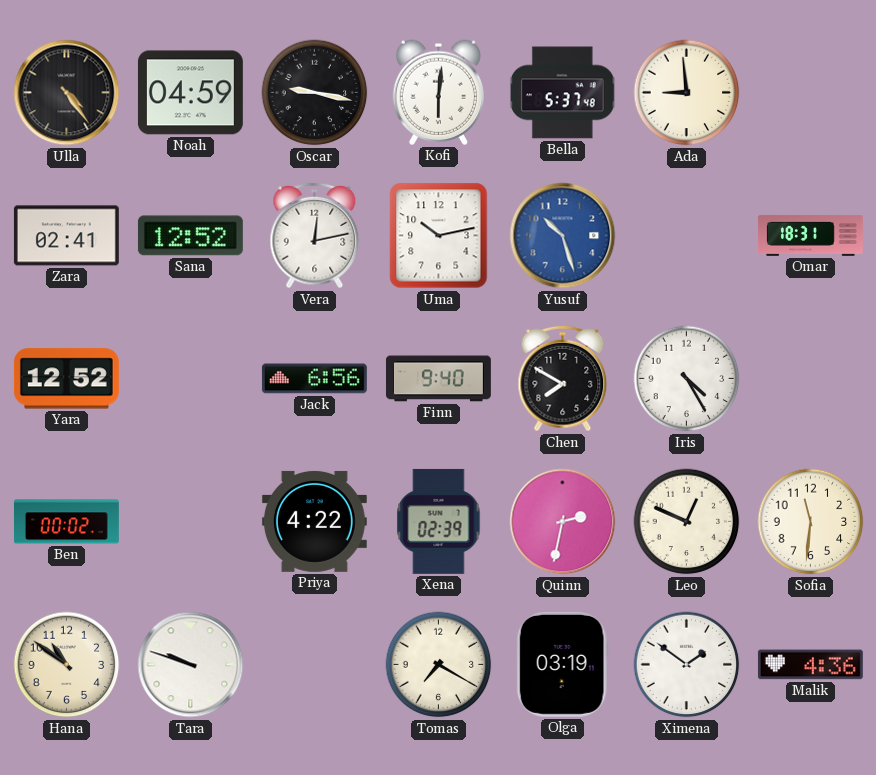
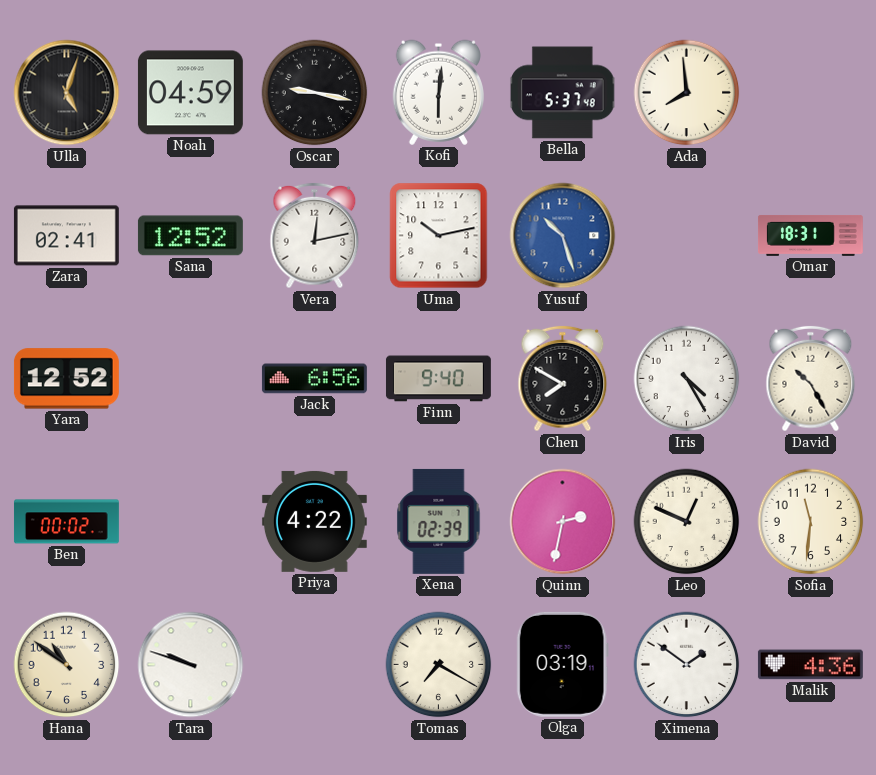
Ulla: 4:24 -> 5:03 (67, 93)
Ada: 8:59 -> 7:59 (687, 93)
David: none -> 10:25 (811, 379)
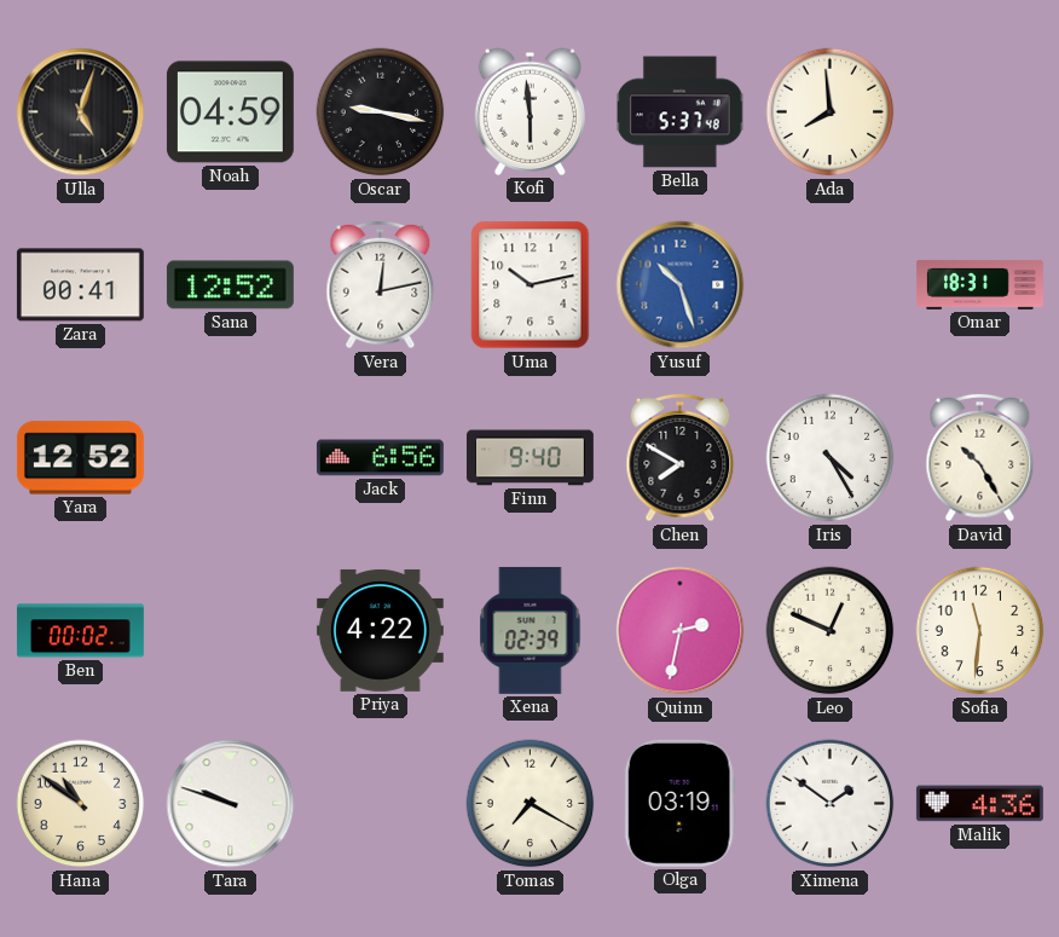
Kofi: 6:01 -> 5:59 (529, 111)
Zara: 02:41 -> 00:41 (80, 285)
